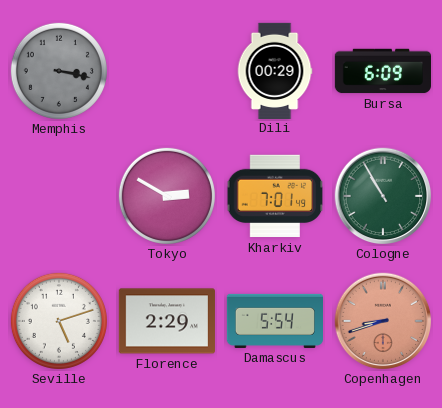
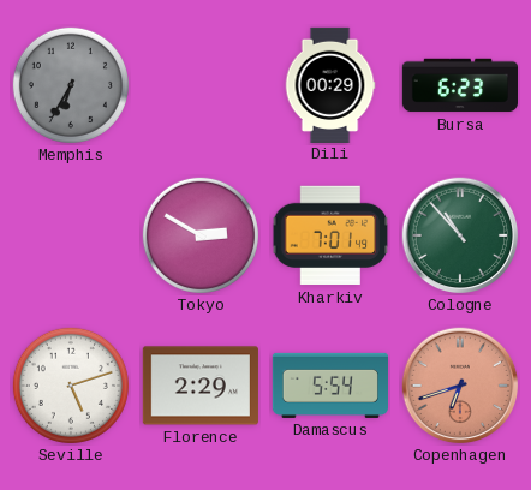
Memphis: 3:17 -> 6:35 (71, 85)
Bursa: 6:09 -> 6:23 (459, 85)
Cologne: 10:55 -> 10:53 (460, 235)
Copenhagen: 8:42 -> 6:42 (460, 386)
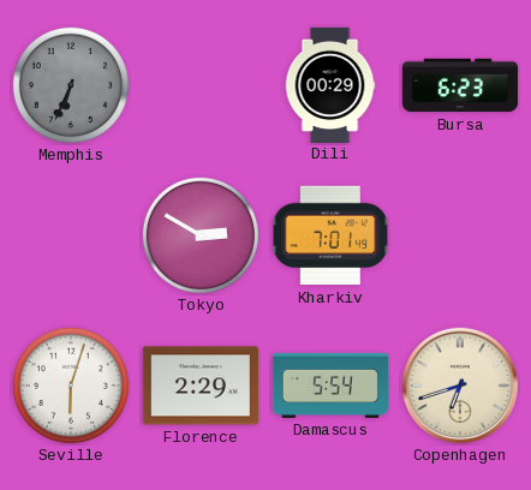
Memphis: 6:35 -> 6:34 (71, 85)
Cologne: 10:53 -> none (460, 235)
Seville: 5:12 -> 6:03 (71, 386)
Copenhagen dial: salmon -> cream (460, 386)
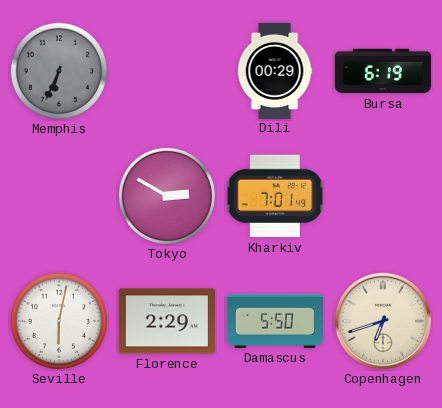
Bursa: 6:23 -> 6:19 (382, 71)
Seville: 6:03 -> 6:02 (59, 321)
Damascus: 5:54 -> 5:50 (274, 321)
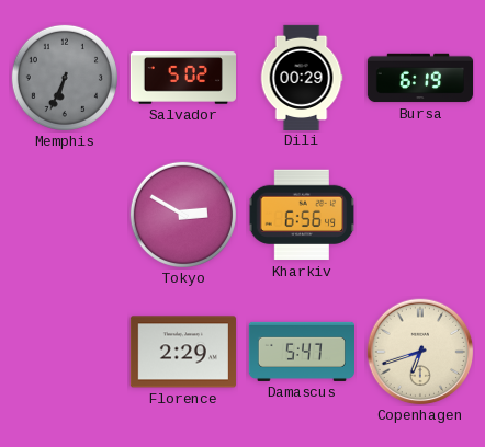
Salvador: none -> 5:02 (182, 78)
Kharkiv: 7:01 -> 6:56 (302, 215)
Seville: 6:02 -> none (59, 321)
Damascus: 5:50 -> 5:47 (301, 352)
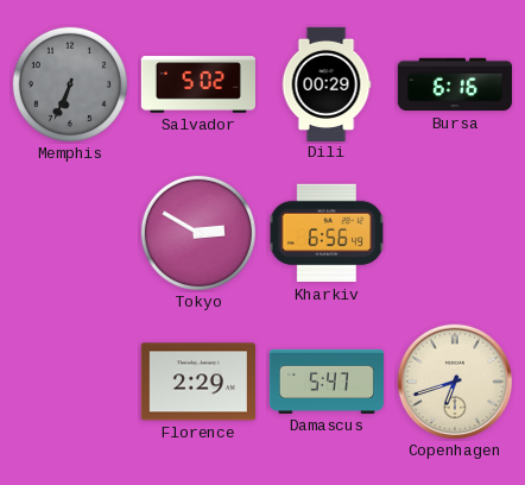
Bursa: 6:19 -> 6:16 (454, 84)
